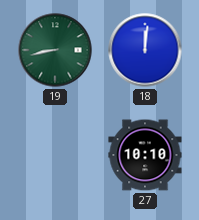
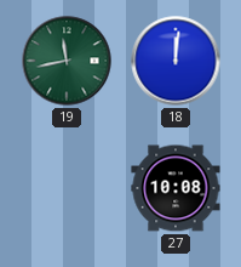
19: 8:43 -> 11:43 (67, 61)
27: 10:10 -> 10:08 (176, 188)
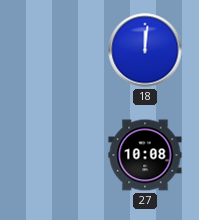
19: 11:43 -> none (67, 61)
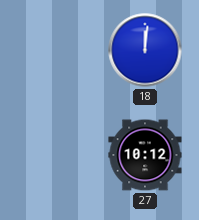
27: 10:08 -> 10:12 (145, 155)
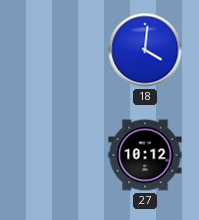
18: 12:01 -> 4:01 (145, 50)
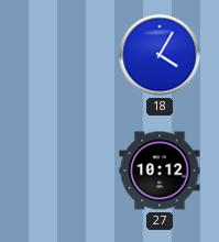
18: 4:01 -> 4:05 (160, 55)
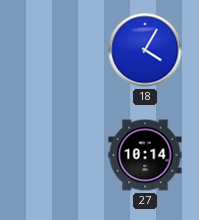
27: 10:12 -> 10:14 (145, 155)
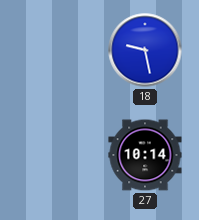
18: 4:05 -> 9:28 (145, 50)
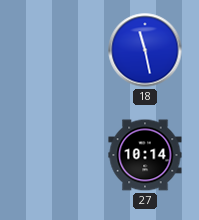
18: 9:28 -> 11:28 (145, 50)
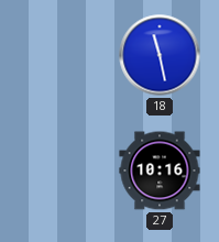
27: 10:14 -> 10:16 (160, 170)
